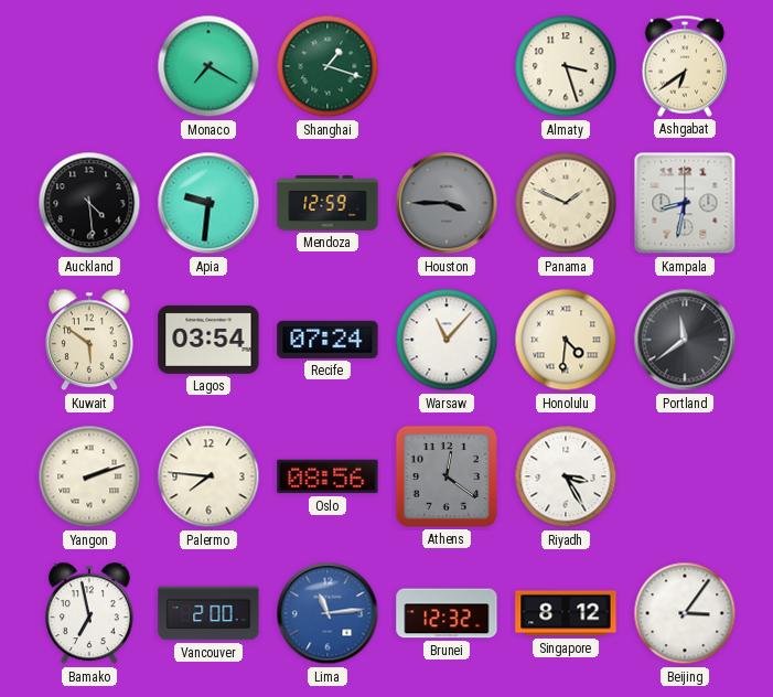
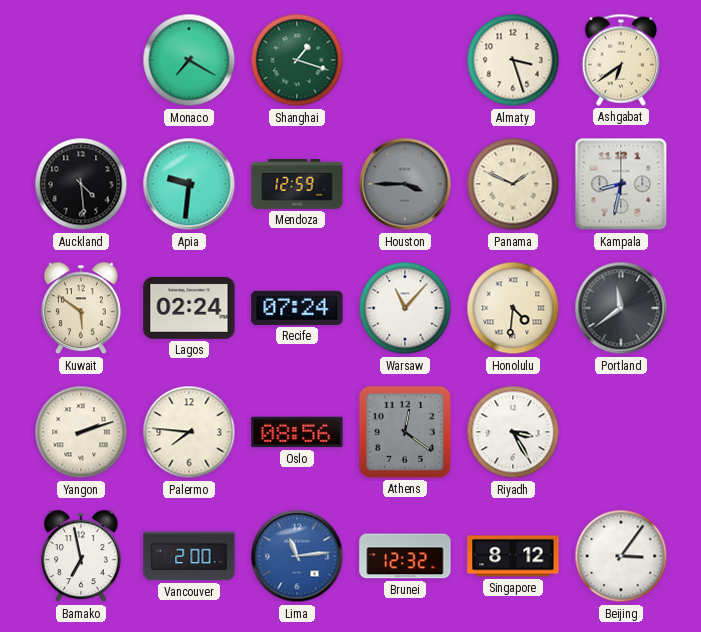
Lagos: 03:54 -> 02:24 (189, 308)
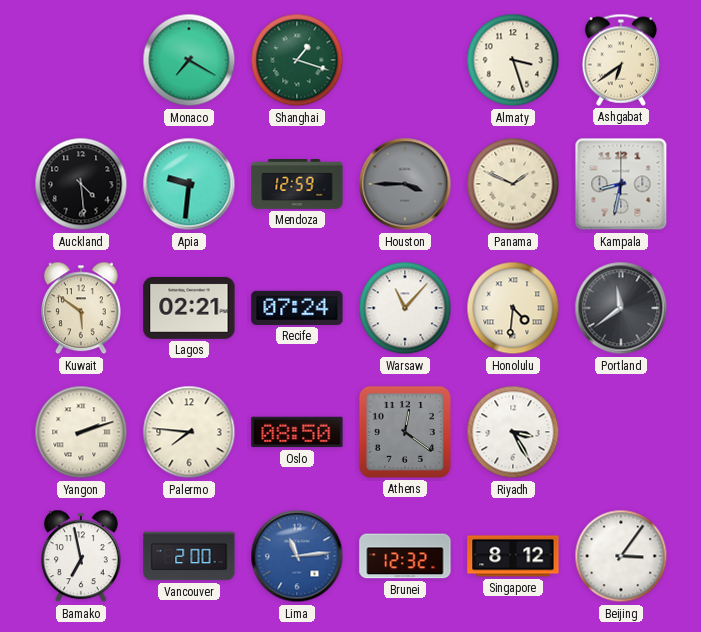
Lagos: 02:24 -> 02:21 (189, 308)
Oslo: 08:56 -> 08:50 (297, 432)
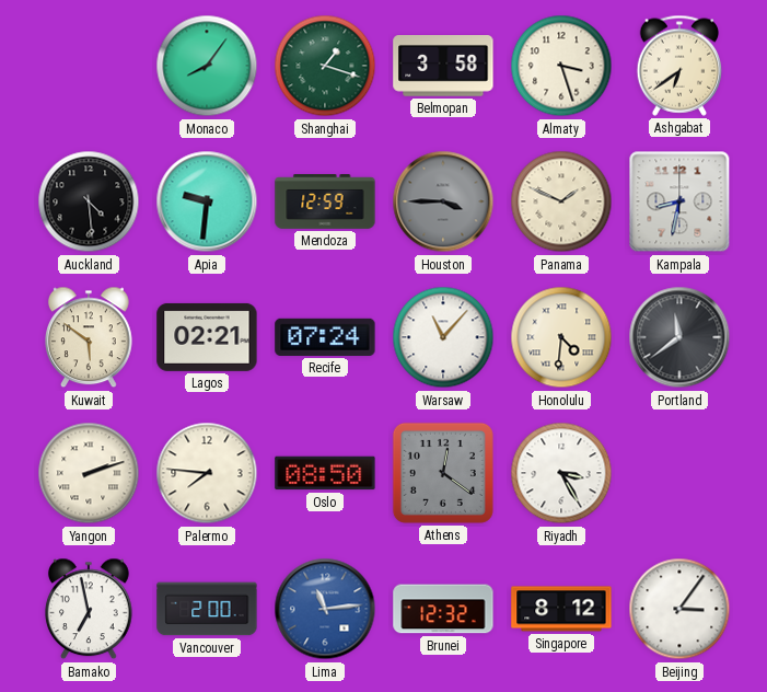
Monaco: 7:20 -> 8:06 (207, 66)
Belmopan: none -> 3:58 (443, 67)
